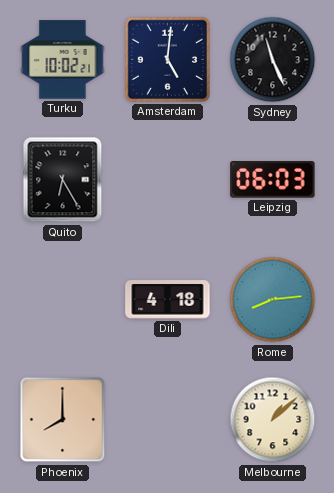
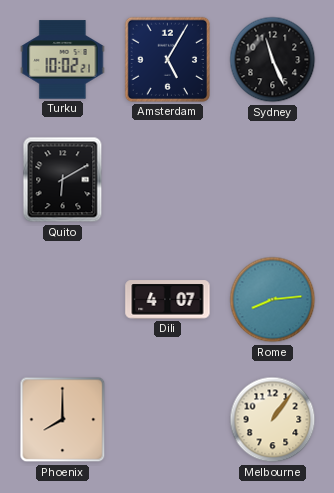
Amsterdam: 5:01 -> 5:05 (167, 59)
Quito: 6:25 -> 6:10 (63, 180)
Leipzig: 06:03 -> none (273, 180)
Dili: 4:18 -> 4:07 (168, 300)
Melbourne: 1:08 -> 1:06 (273, 420)
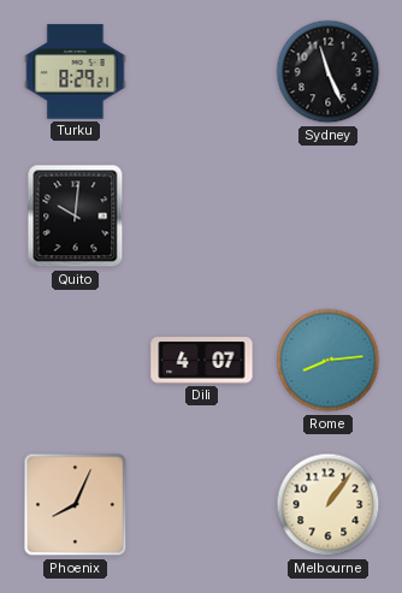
Turku: 10:02 -> 8:29 (76, 72)
Amsterdam: 5:05 -> none (167, 59)
Quito: 6:10 -> 10:01 (76, 217)
Phoenix: 8:00 -> 8:04 (76, 505)
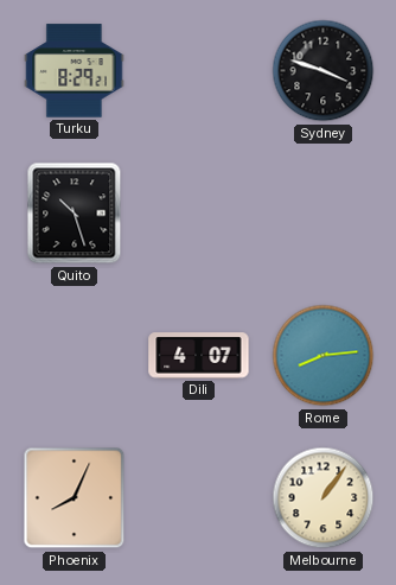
Sydney: 11:26 -> 3:48 (324, 71)
Quito: 10:01 -> 10:27 (75, 214)
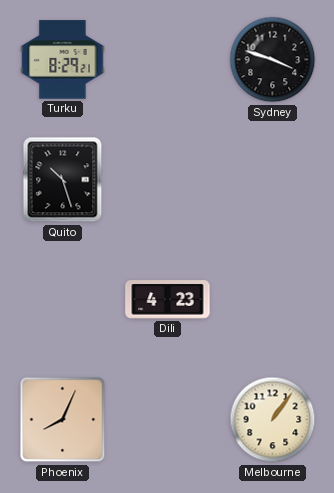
Dili: 4:07 -> 4:23 (168, 300)
Rome: 8:14 -> none (324, 356)
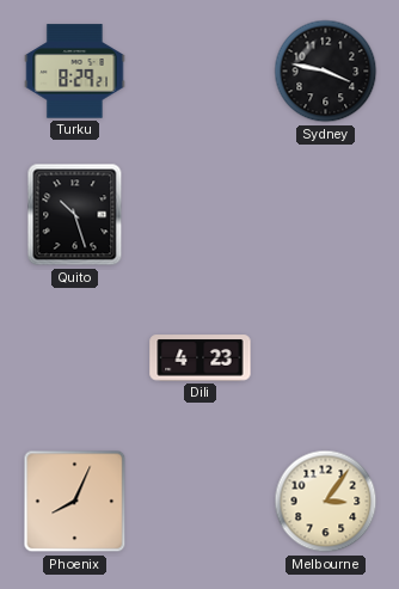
Sydney: 3:48 -> 3:47 (326, 72)
Melbourne: 1:06 -> 3:06 (326, 502)
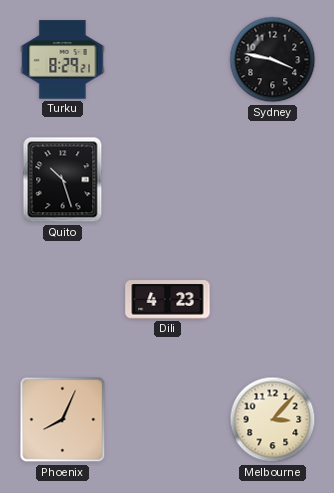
Melbourne: 3:06 -> 3:07 (273, 420)
